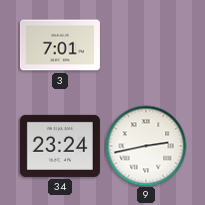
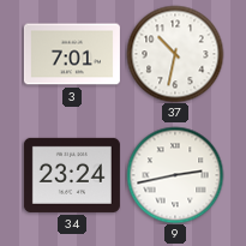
37: none -> 10:32 (175, 54)
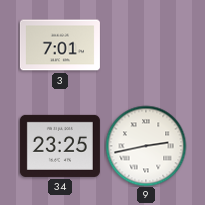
37: 10:32 -> none (175, 54)
34: 23:24 -> 23:25 (60, 146)
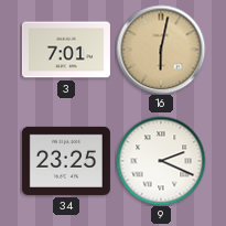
16: none -> 6:02 (161, 50)
9: 2:43 -> 2:19 (161, 161)
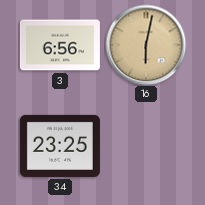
3: 7:01 -> 6:56 (60, 45)
9: 2:19 -> none (161, 161)
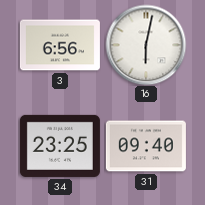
16 dial: champagne -> white (146, 45)
31: none -> 09:40 (146, 146)
